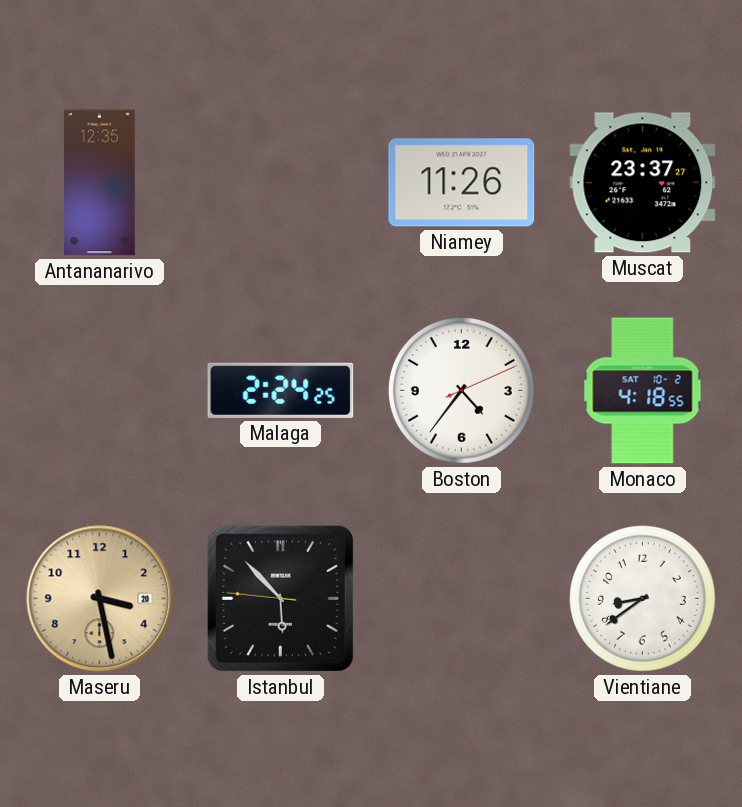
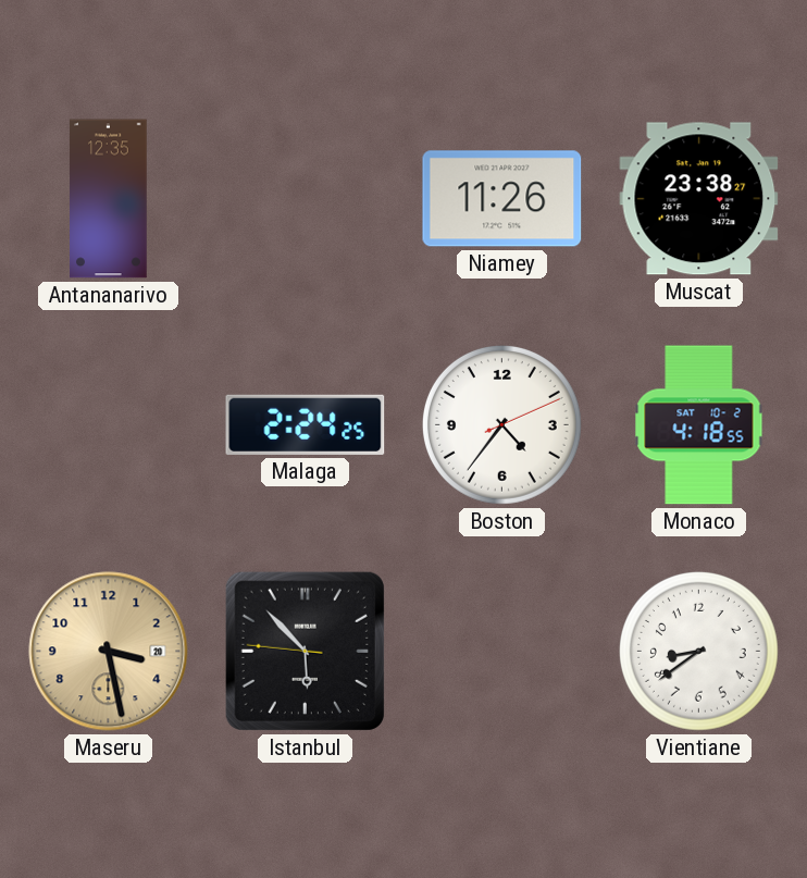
Muscat: 23:37 -> 23:38 (699, 199)
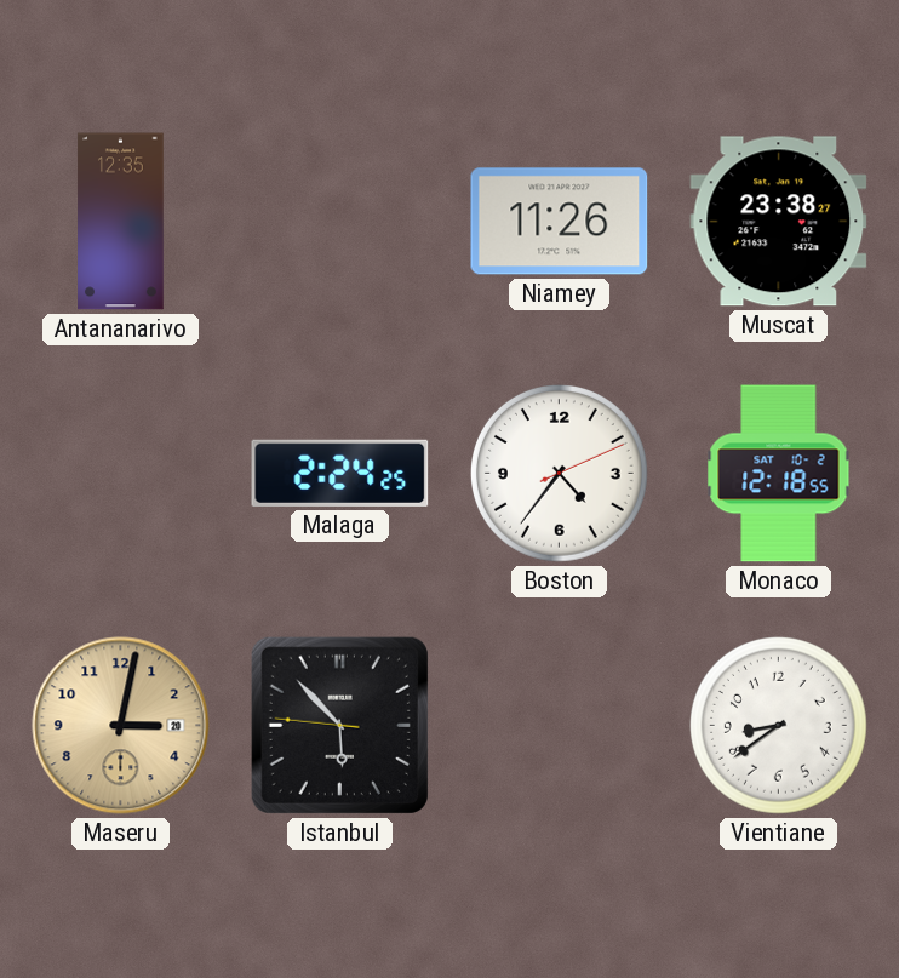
Monaco: 4:18 -> 12:18 (779, 474)
Maseru: 3:28 -> 3:02 (121, 726)
